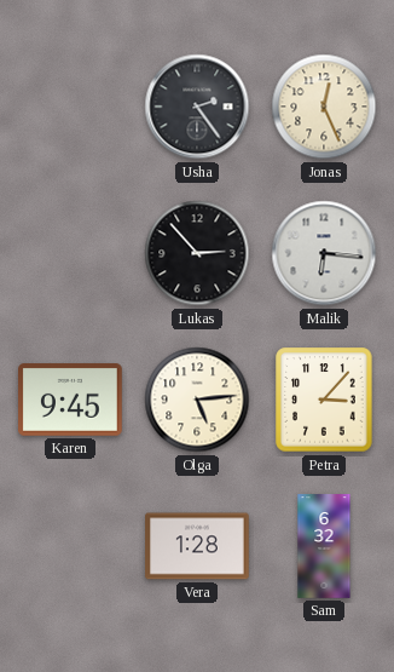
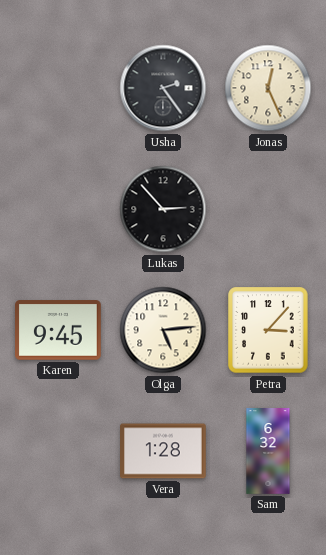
Malik: 6:16 -> none (324, 253)
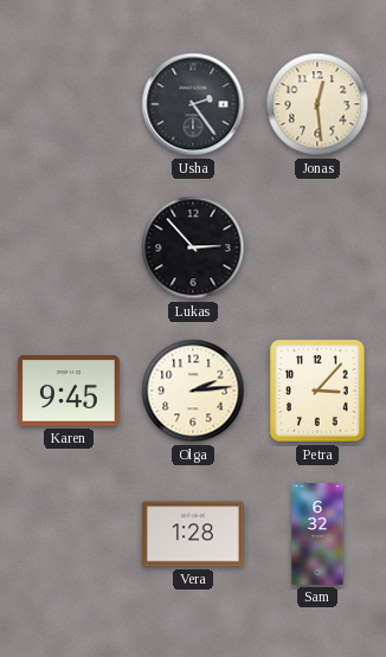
Jonas: 12:26 -> 12:29 (317, 104)
Olga: 5:14 -> 2:14 (193, 391)
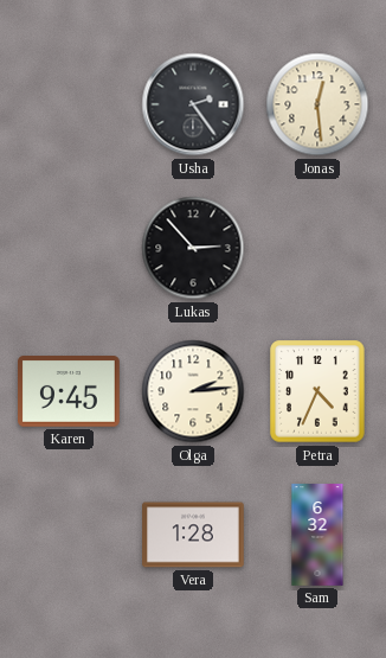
Petra: 3:07 -> 4:34 (317, 391)
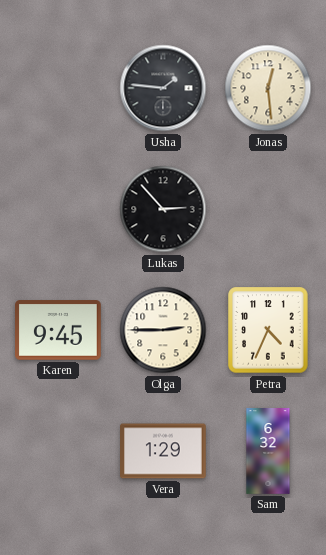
Usha: 2:24 -> 1:46 (163, 88)
Olga: 2:14 -> 2:45 (163, 330)
Vera: 1:28 -> 1:29 (163, 451)
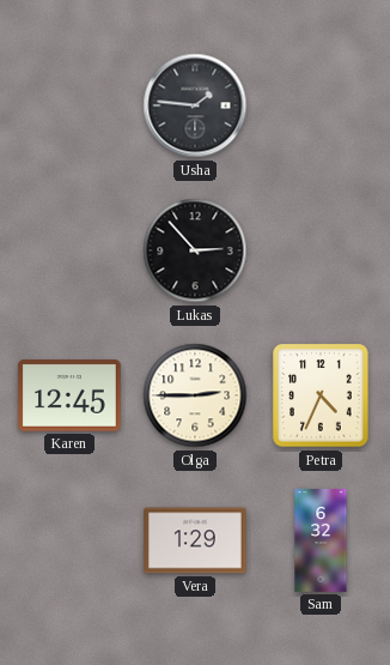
Jonas: 12:29 -> none (268, 88)
Karen: 9:45 -> 12:45 (71, 395)
